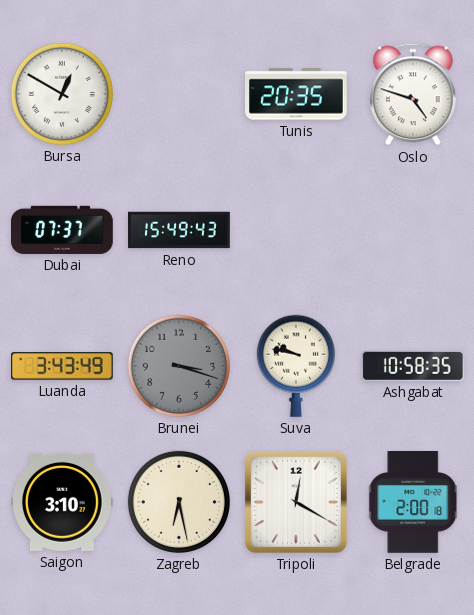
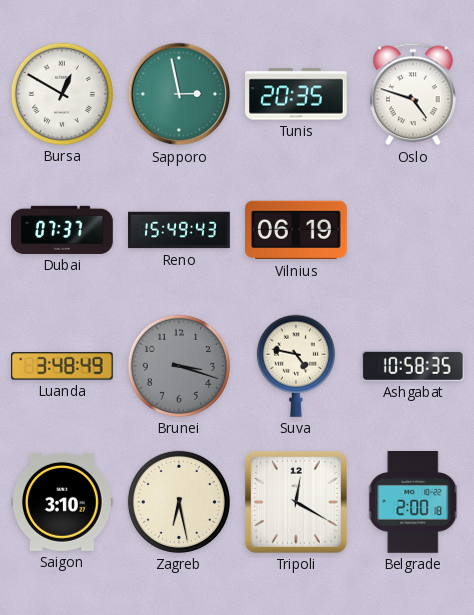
Sapporo: none -> 2:58 (179, 94)
Vilnius: none -> 06:19 (297, 230)
Luanda: 3:43 -> 3:48 (63, 366)
Suva: 9:47 -> 4:47 (296, 366)
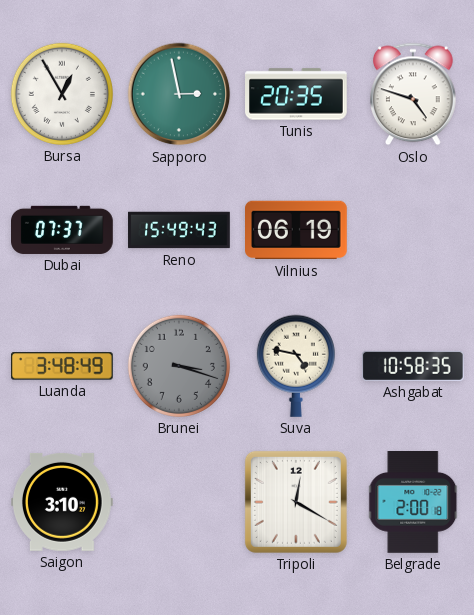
Bursa: 12:50 -> 12:55 (62, 94)
Zagreb: 6:28 -> none (179, 502)
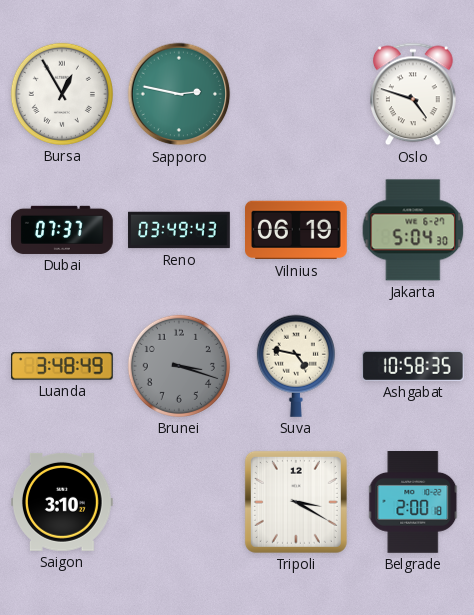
Sapporo: 2:58 -> 2:47 (179, 94)
Tunis: 20:35 -> none (297, 94)
Reno: 15:49 -> 03:49 (179, 230)
Jakarta: none -> 5:04 (413, 230)
Tripoli: 12:20 -> 3:20 (296, 502)
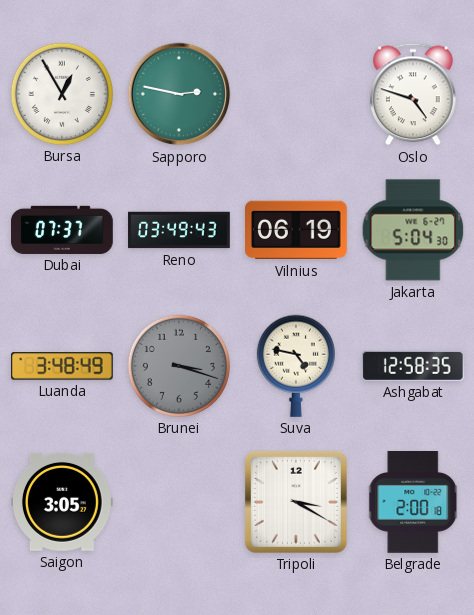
Ashgabat: 10:58 -> 12:58 (413, 366)
Saigon: 3:10 -> 3:05 (63, 502)
